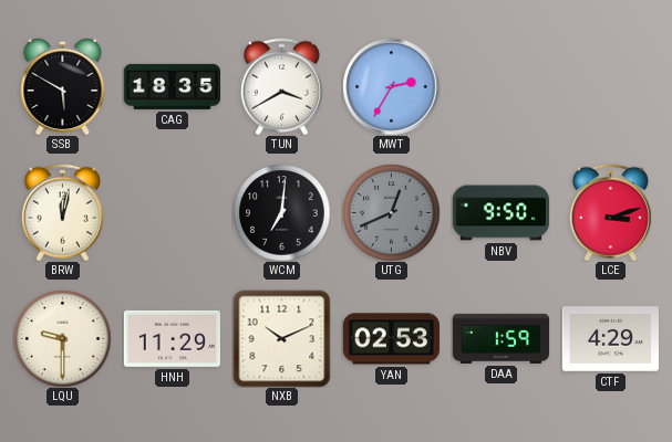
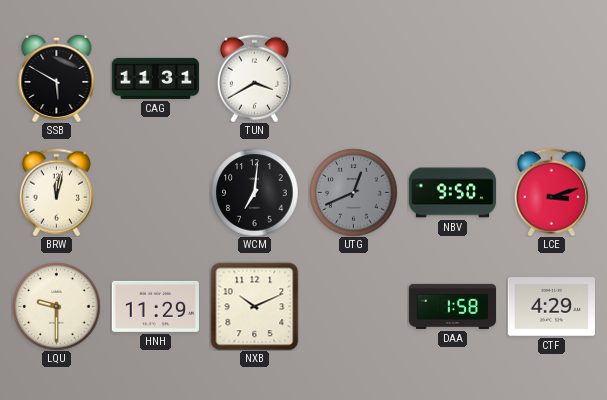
CAG: 18:35 -> 11:31 (155, 78)
MWT: 2:35 -> none (391, 86)
YAN: 02:53 -> none (391, 339)
DAA: 1:59 -> 1:58 (452, 306)
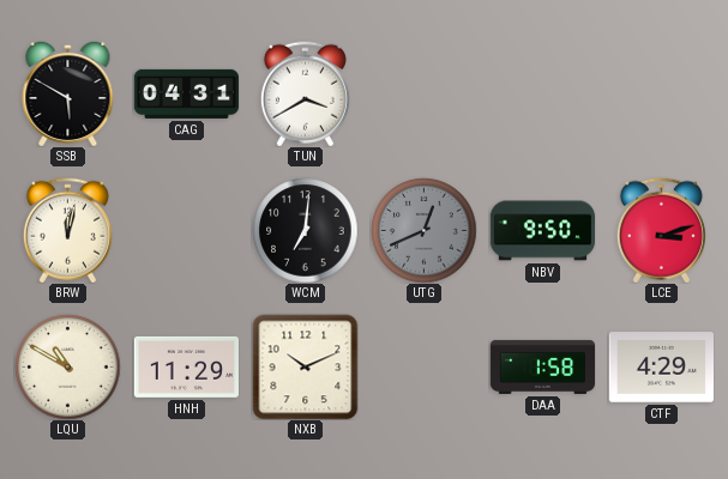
CAG: 11:31 -> 04:31 (186, 93)
LQU: 9:30 -> 10:50 (67, 366)
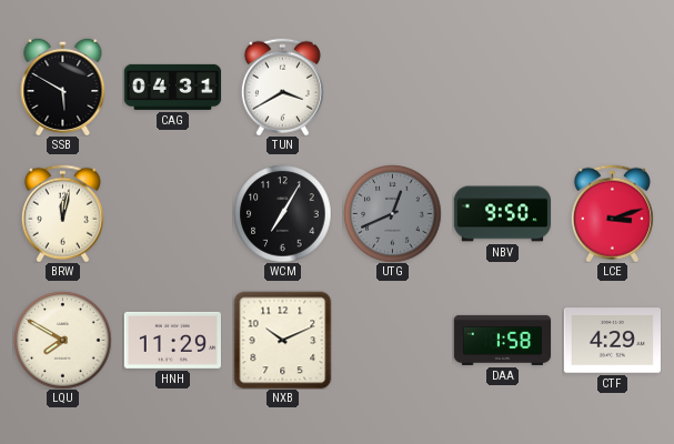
WCM: 7:01 -> 7:05 (282, 213)
LQU: 10:50 -> 7:50 (62, 340)
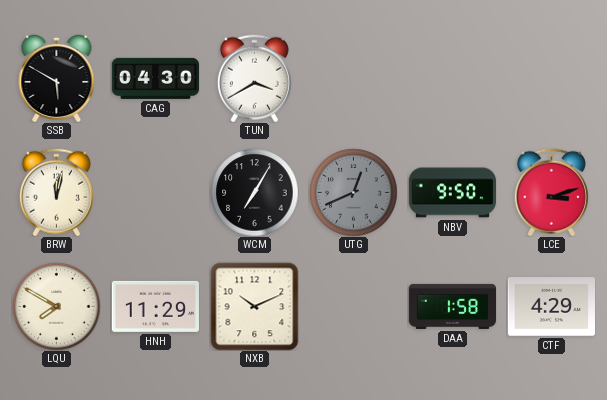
CAG: 04:31 -> 04:30 (155, 78)
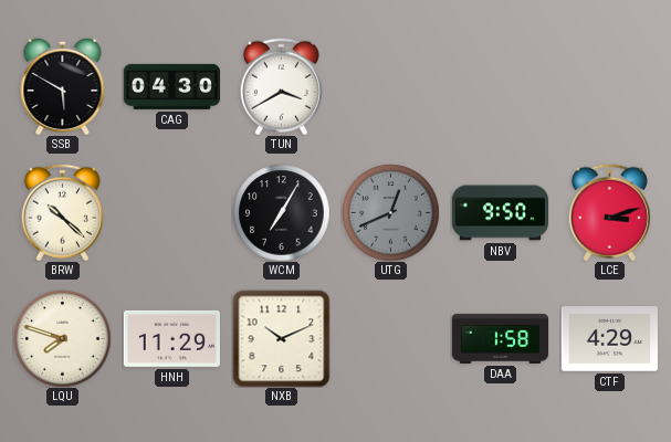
BRW: 12:02 -> 10:22 (62, 212)
LQU: 7:50 -> 7:48 (62, 338)
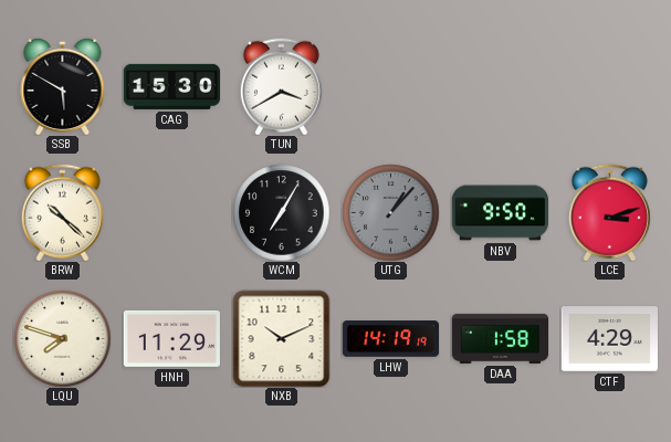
CAG: 04:30 -> 15:30 (171, 86)
UTG: 12:41 -> 1:07 (390, 212)
LHW: none -> 14:19 (390, 339)
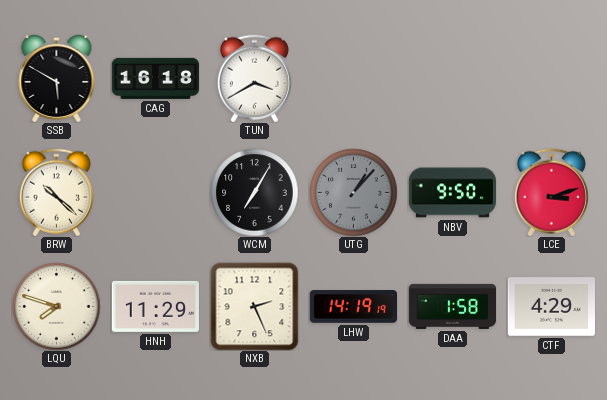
CAG: 15:30 -> 16:18 (155, 78)
NXB: 10:11 -> 2:26 (254, 306)
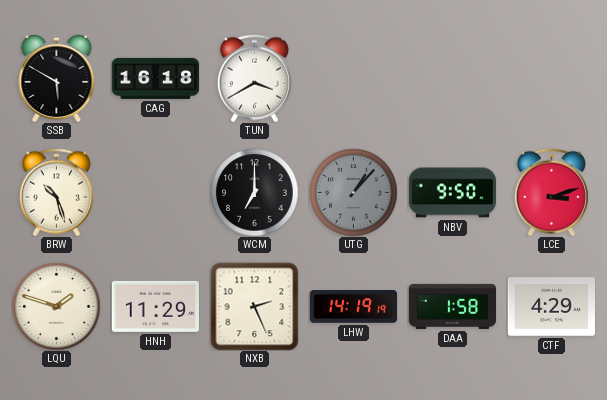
BRW: 10:22 -> 10:27 (56, 192)
WCM: 7:05 -> 7:00 (254, 192)
LQU: 7:48 -> 1:48 (56, 306)
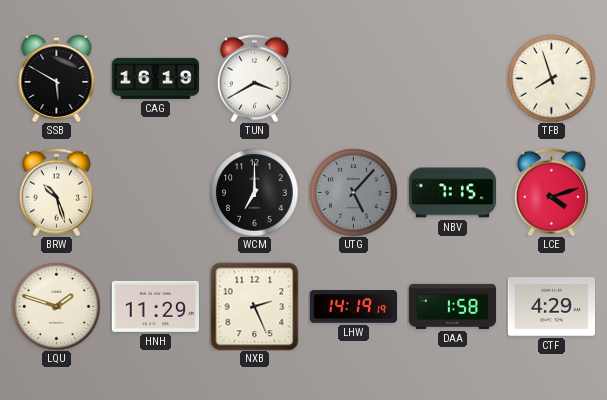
CAG: 16:18 -> 16:19 (155, 78)
TFB: none -> 7:57 (551, 78)
UTG: 1:07 -> 5:07 (353, 192)
NBV: 9:50 -> 7:15 (452, 193)
LCE: 3:12 -> 4:12 (551, 192)
